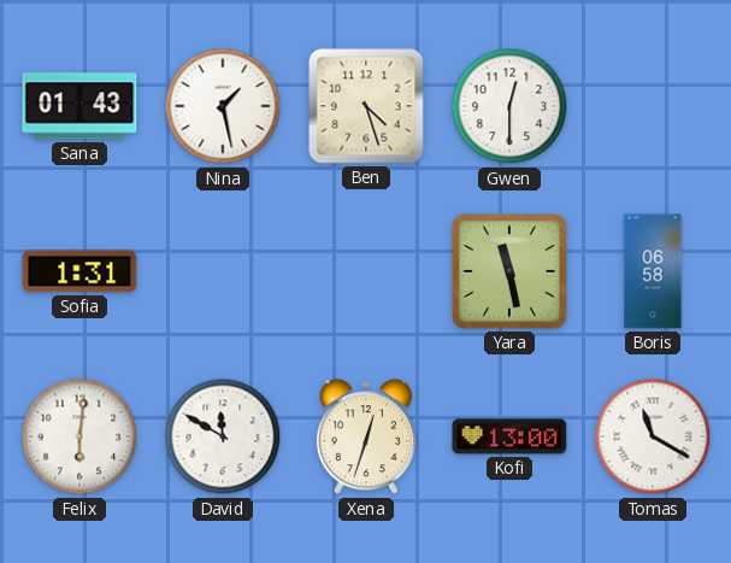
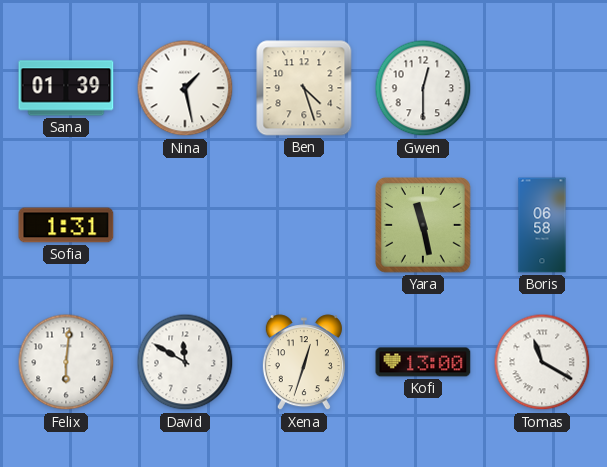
Sana: 01:43 -> 01:39 (66, 88)
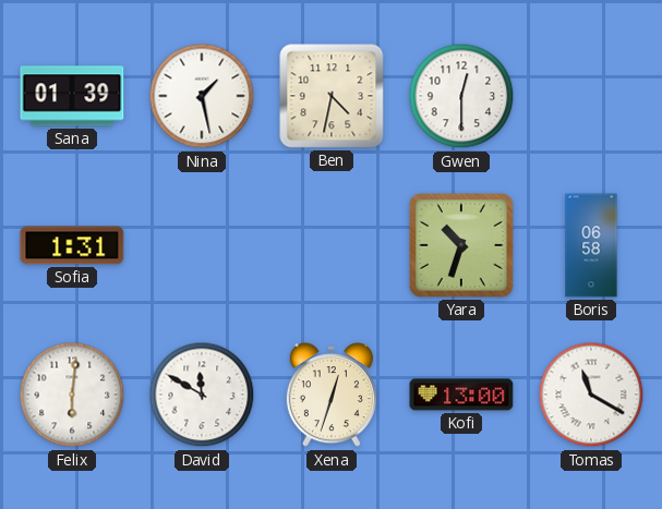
Ben: 4:27 -> 4:32 (332, 96)
Yara: 11:28 -> 10:33 (462, 246)
